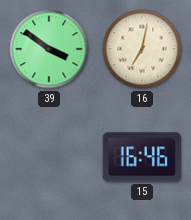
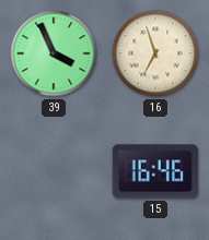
39: 3:51 -> 3:56 (54, 53)
16: 7:02 -> 6:57 (155, 53)
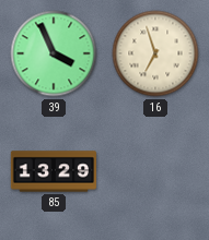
85: none -> 13:29 (53, 171)
15: 16:46 -> none (155, 171)
